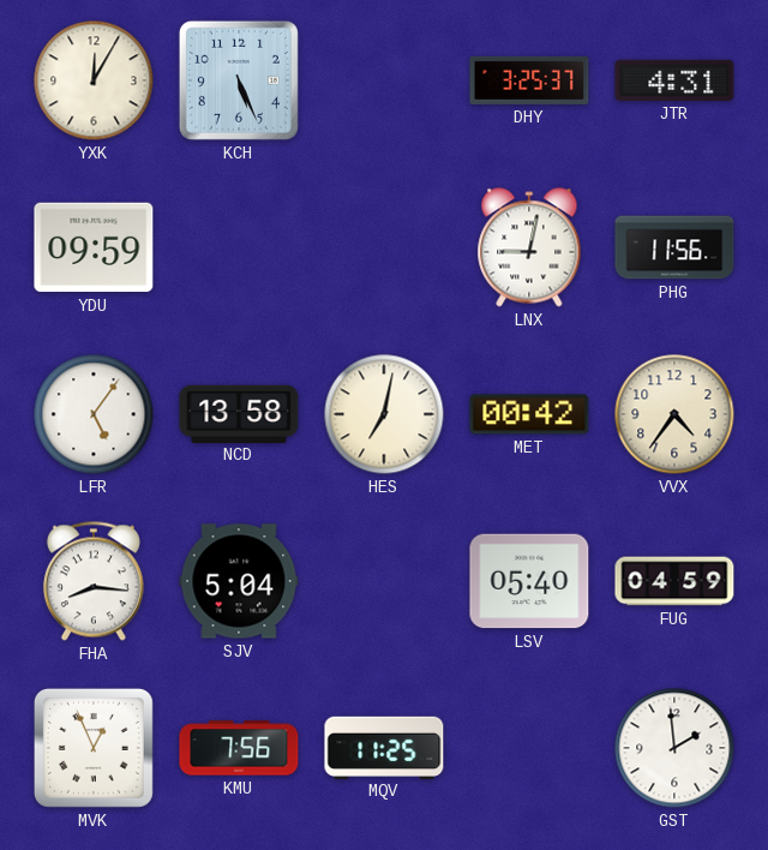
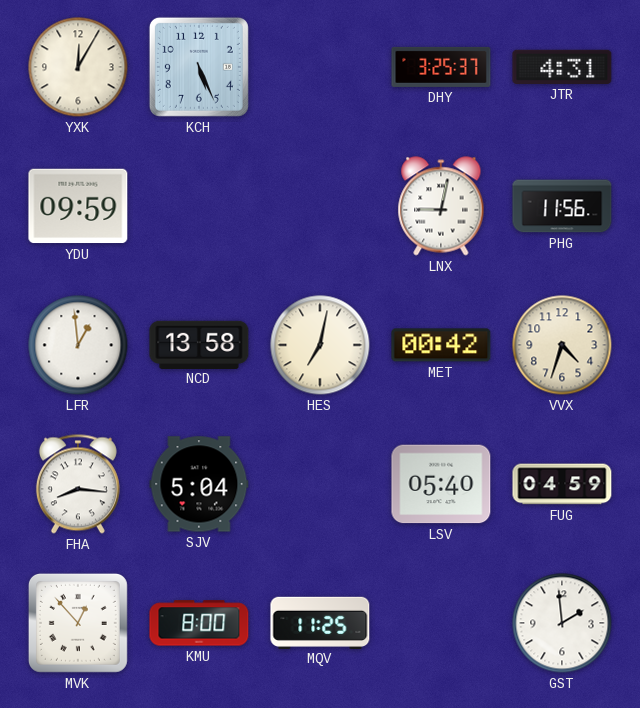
LFR: 5:06 -> 12:59 (78, 345)
VVX: 4:36 -> 4:33 (562, 345)
MVK: 12:56 -> 12:53 (78, 623)
KMU: 7:56 -> 8:00 (199, 623)
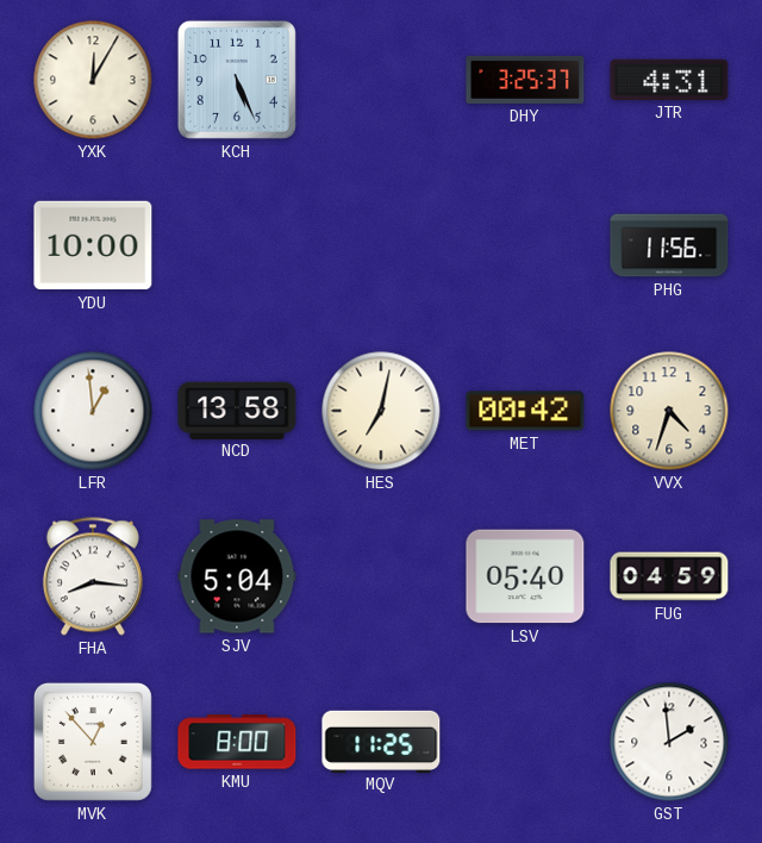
YDU: 09:59 -> 10:00 (93, 245)
LNX: 9:02 -> none (441, 206)
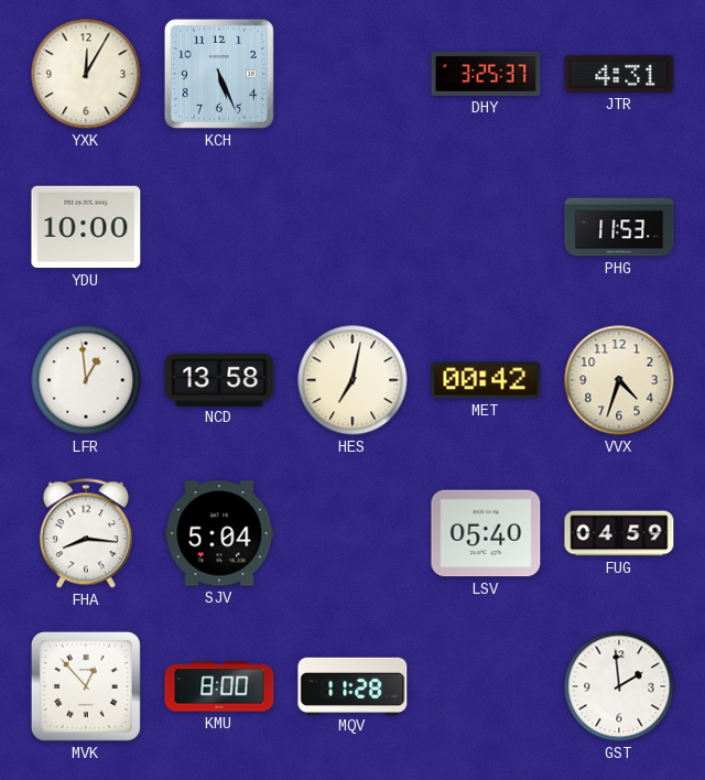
PHG: 11:56 -> 11:53 (619, 227)
MQV: 11:25 -> 11:28 (352, 685)
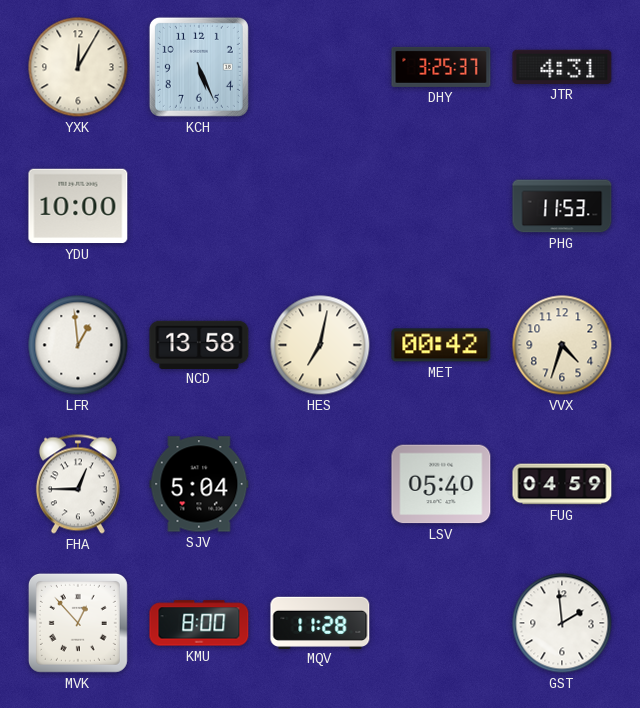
FHA: 8:16 -> 12:45 (78, 484)
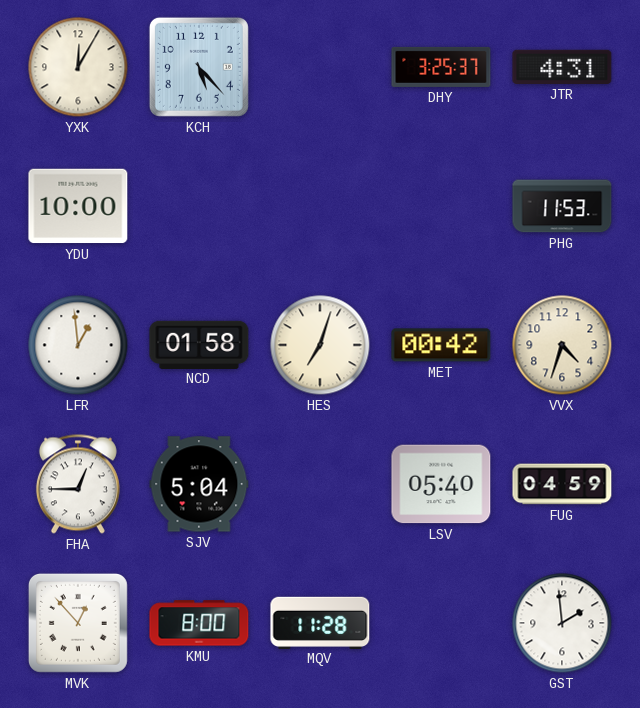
KCH: 5:26 -> 5:23 (199, 67)
NCD: 13:58 -> 01:58 (199, 344)
HES: 7:02 -> 7:03 (320, 345)
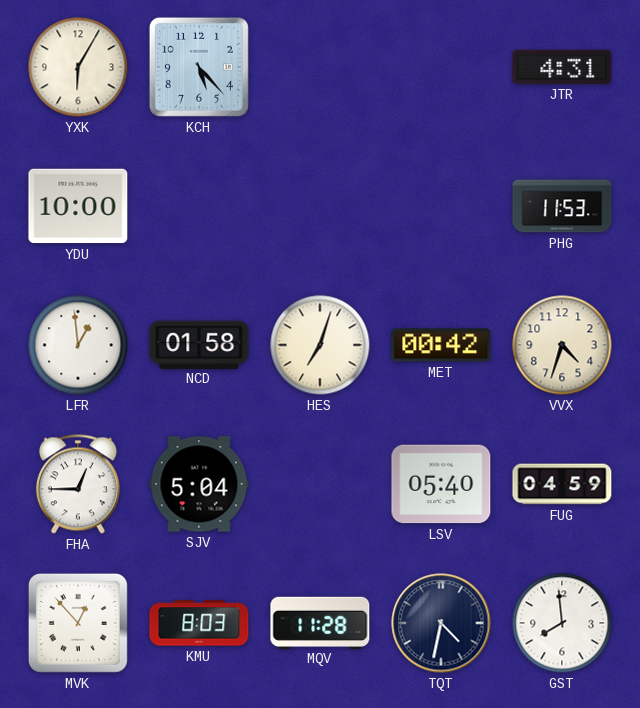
YXK: 12:05 -> 6:05 (78, 67)
DHY: 3:25 -> none (441, 67)
KMU: 8:00 -> 8:03 (199, 623)
TQT: none -> 4:32 (441, 623)
GST: 1:59 -> 7:59 (562, 623)
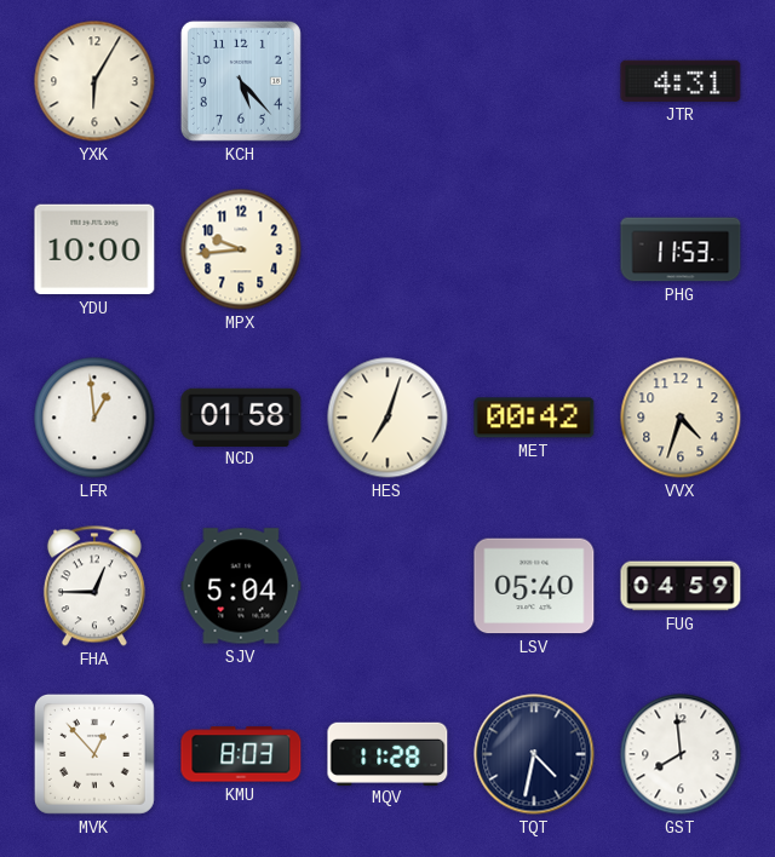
MPX: none -> 9:44 (241, 249)
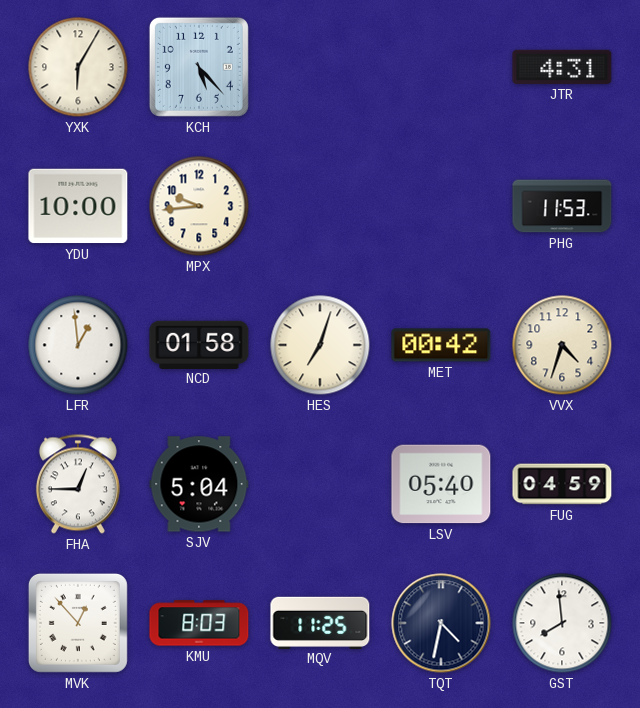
MQV: 11:28 -> 11:25 (320, 622)
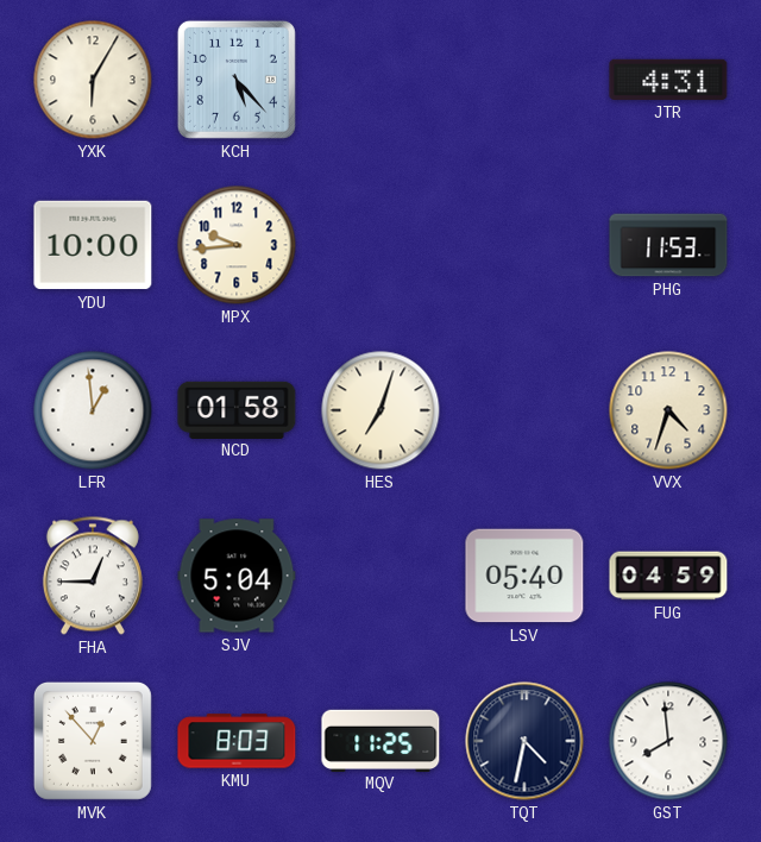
MET: 00:42 -> none (441, 345)
